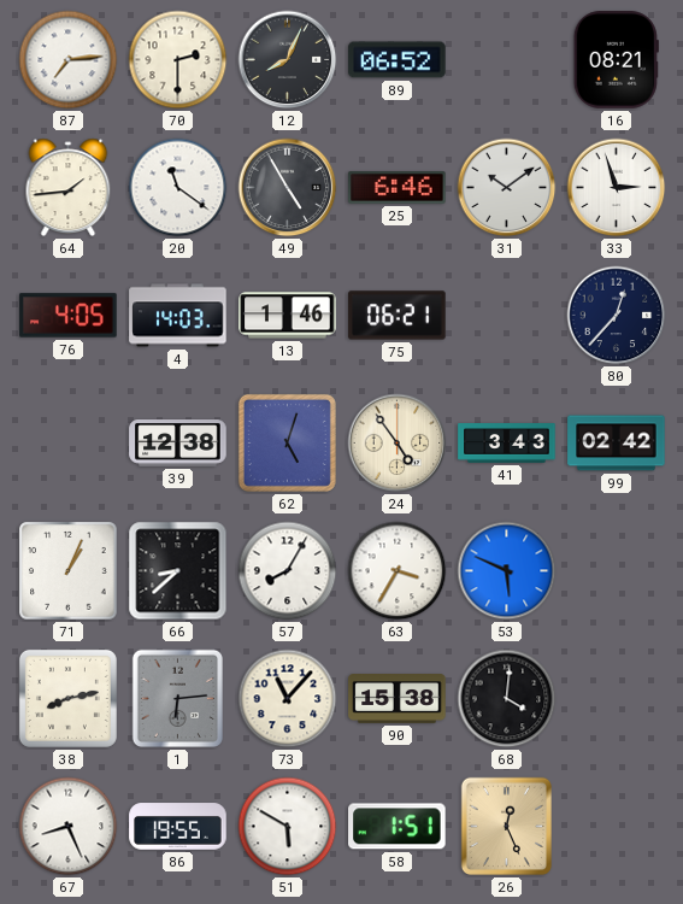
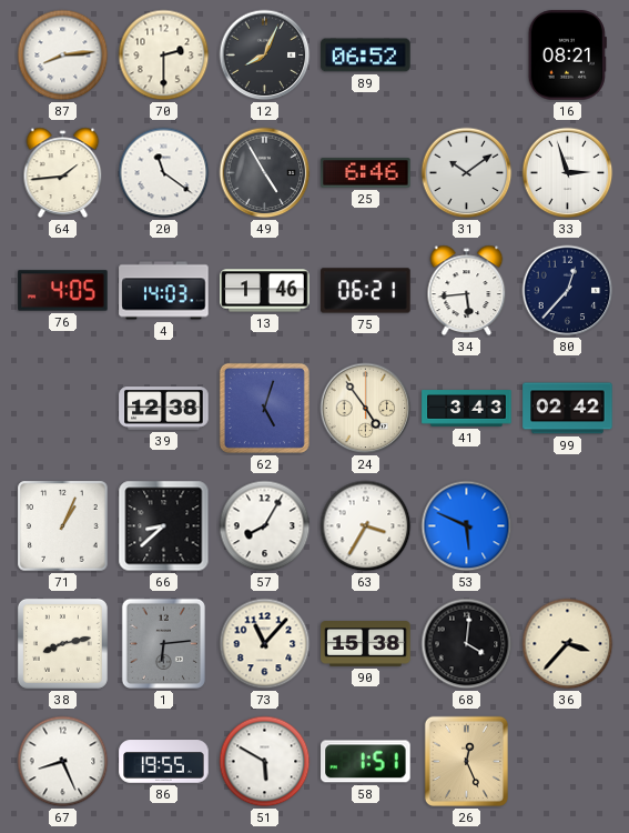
87: 7:14 -> 8:14 (63, 56)
34: none -> 5:44 (467, 291)
36: none -> 3:37 (568, 644)
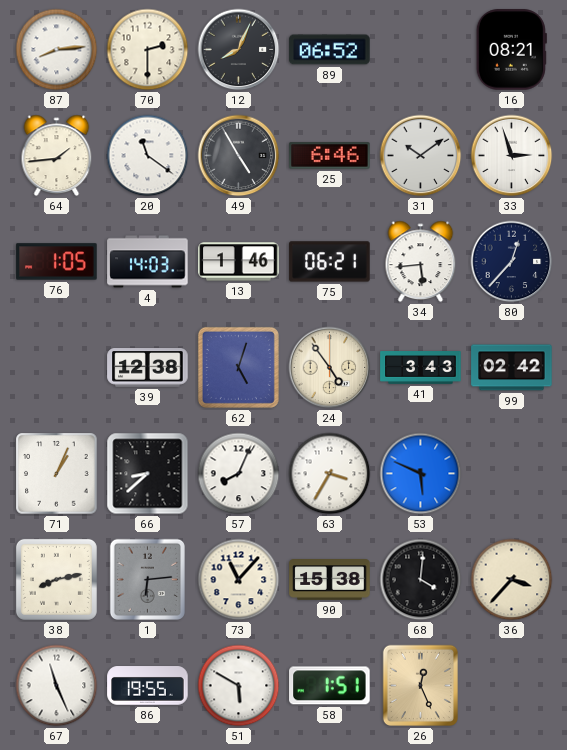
76: 4:05 -> 1:05 (57, 262)
57: 8:05 -> 8:04 (239, 474)
67: 8:26 -> 11:26 (57, 686)
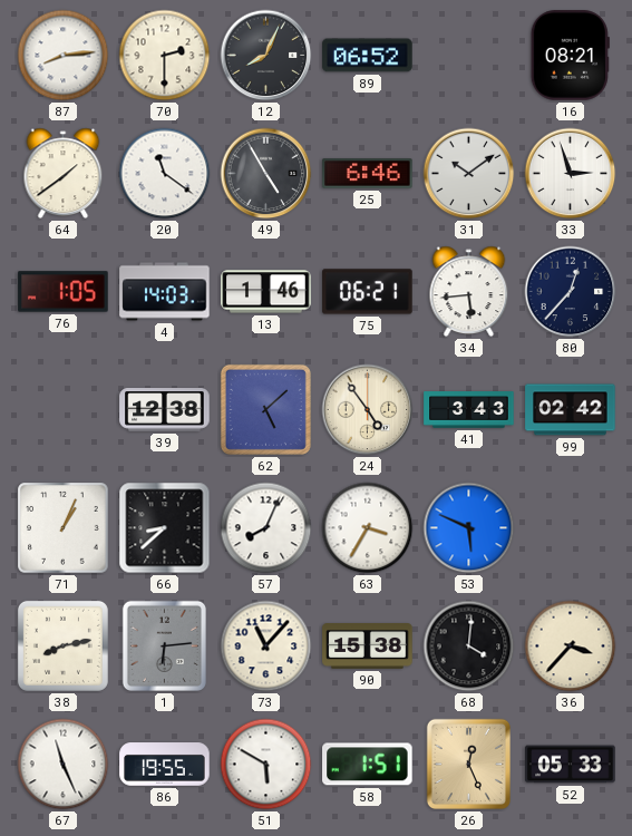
64: 1:44 -> 1:39 (64, 174)
62: 5:03 -> 5:08 (265, 409)
52: none -> 05:33 (571, 765)
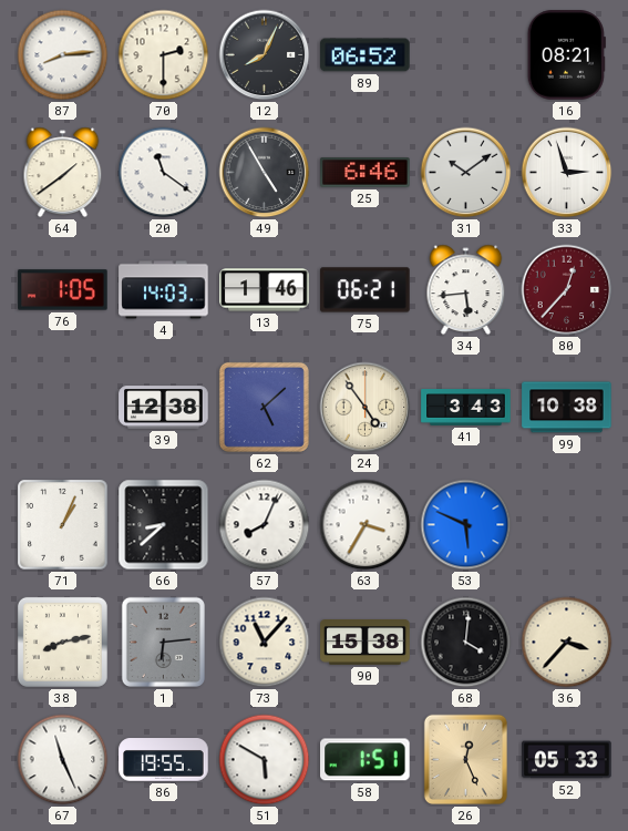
80 dial: navy -> burgundy (567, 290)
99: 02:42 -> 10:38 (567, 408)
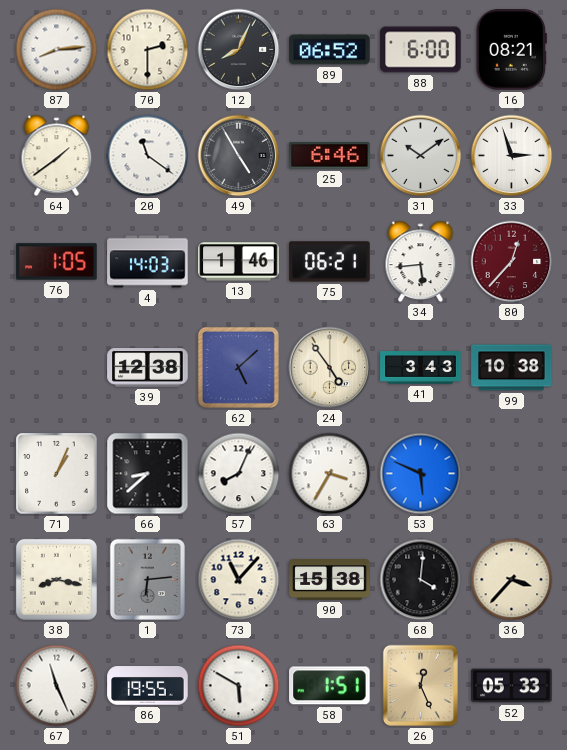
88: none -> 6:00 (421, 50)
38: 8:13 -> 8:17 (56, 579)
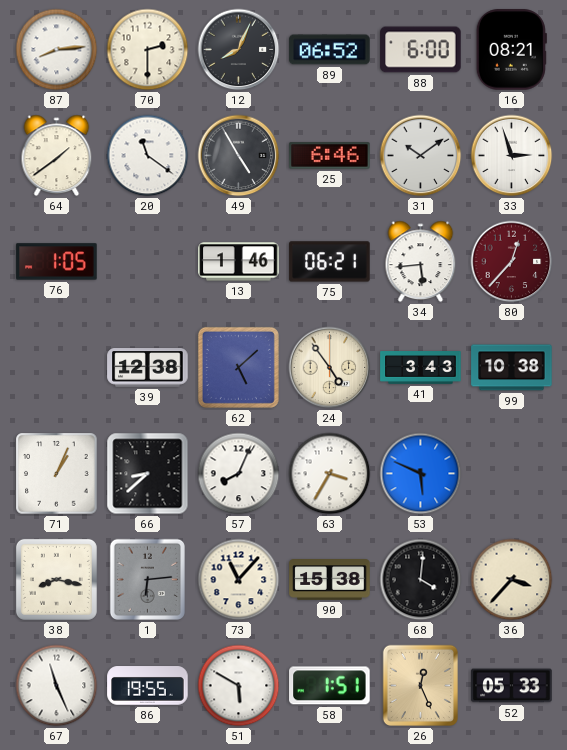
4: 14:03 -> none (148, 262)
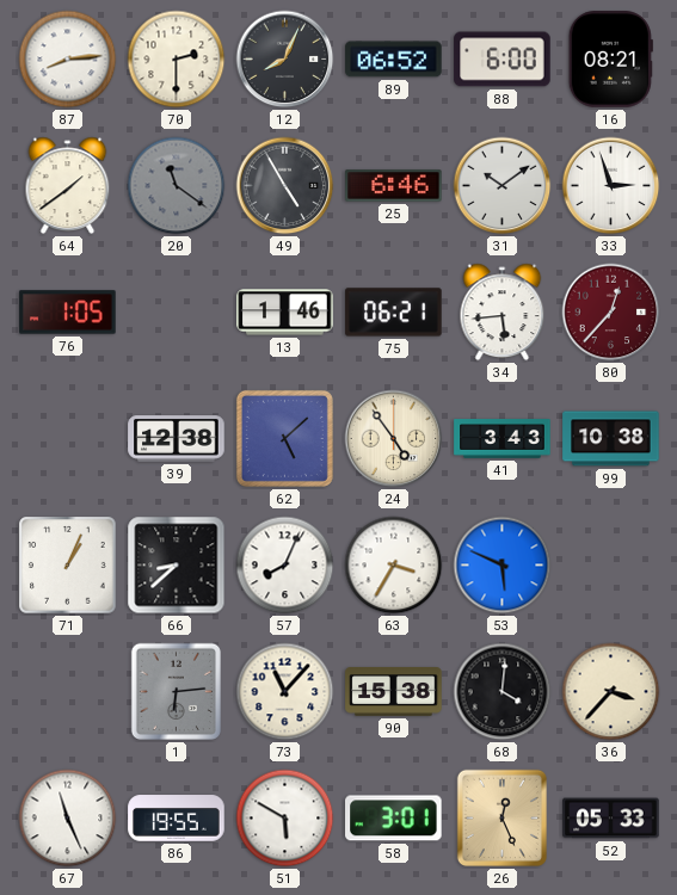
20 dial: white -> grey (177, 186)
38: 8:17 -> none (56, 579)
58: 1:51 -> 3:01 (394, 819)
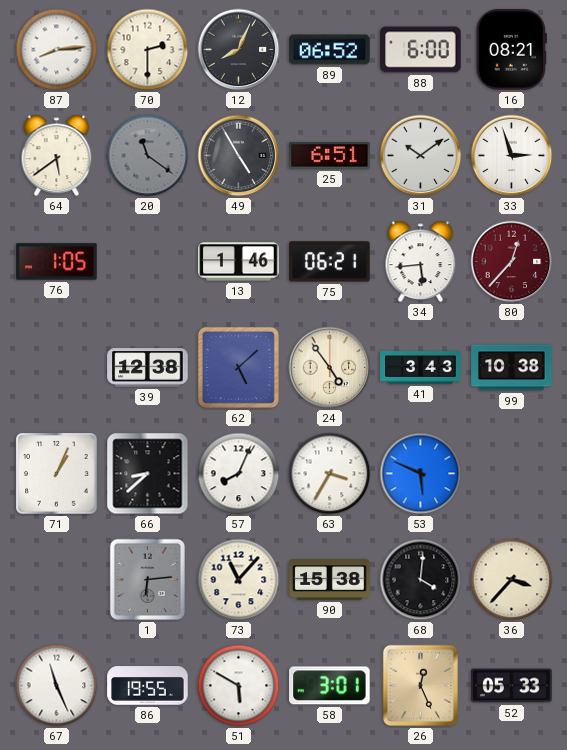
64: 1:39 -> 5:39 (57, 156)
25: 6:46 -> 6:51 (330, 156)
